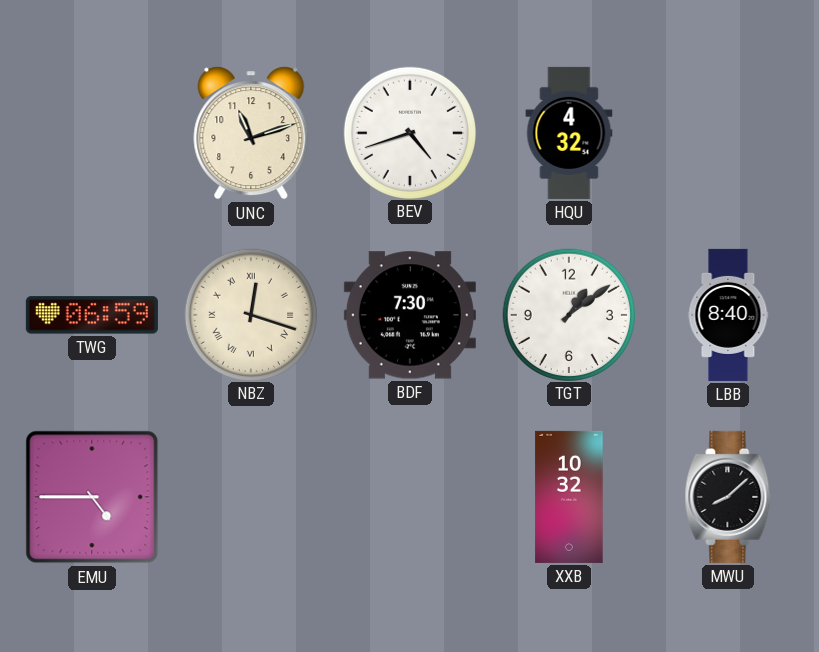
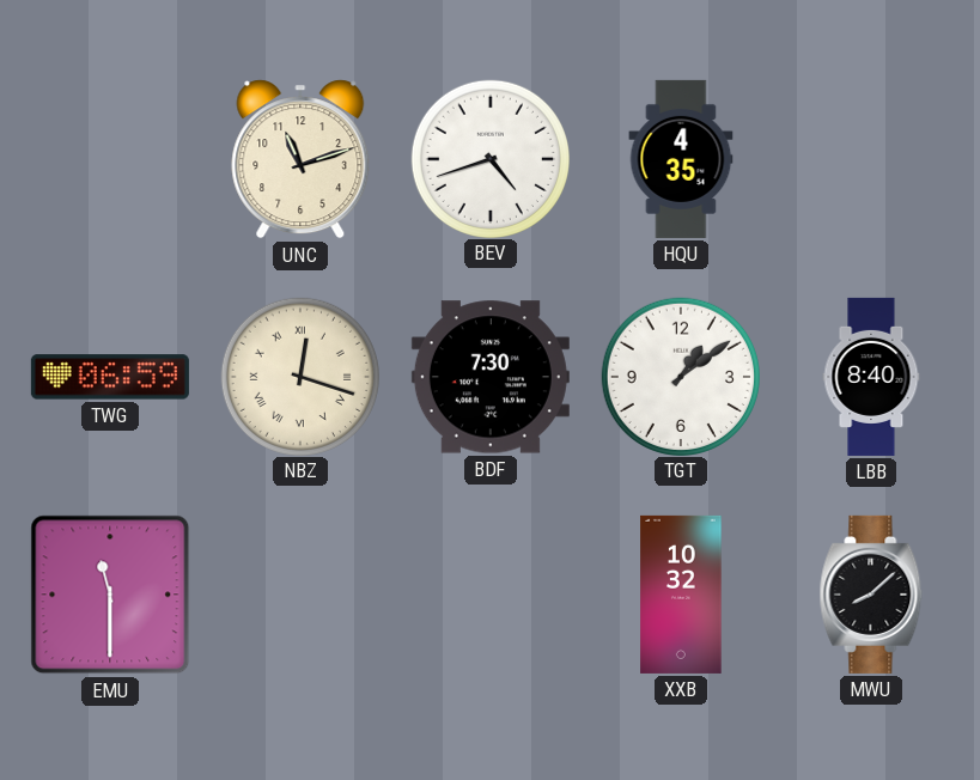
HQU: 4:32 -> 4:35 (681, 159)
EMU: 4:45 -> 11:30 (110, 595)
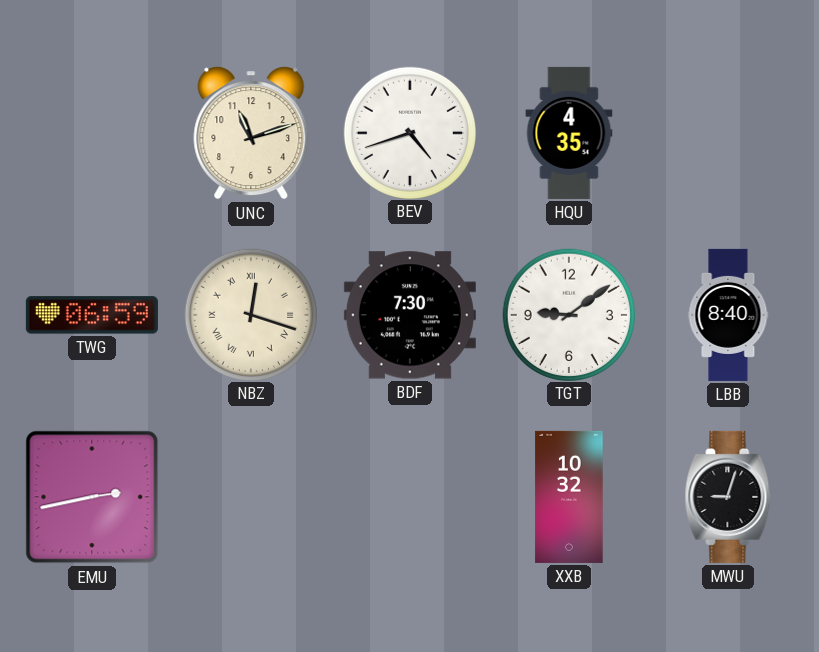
TGT: 1:09 -> 9:09 (568, 314)
EMU: 11:30 -> 2:43 (92, 497)
MWU: 8:08 -> 9:03 (728, 497)
